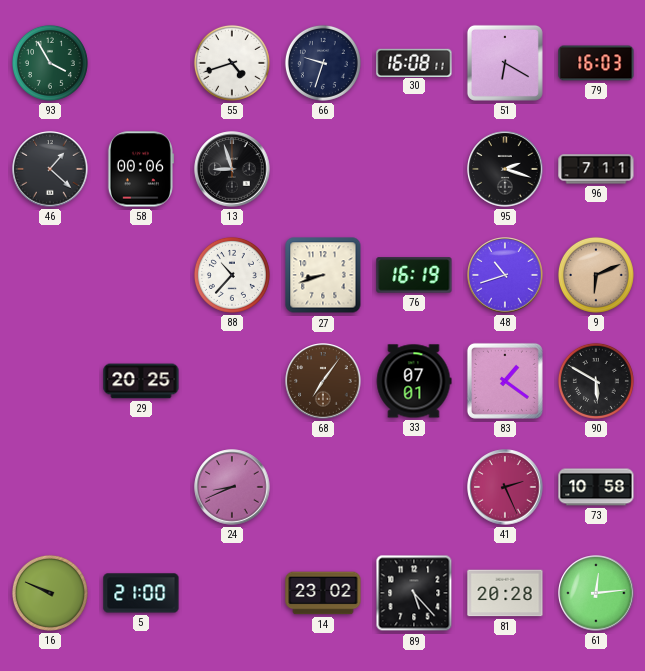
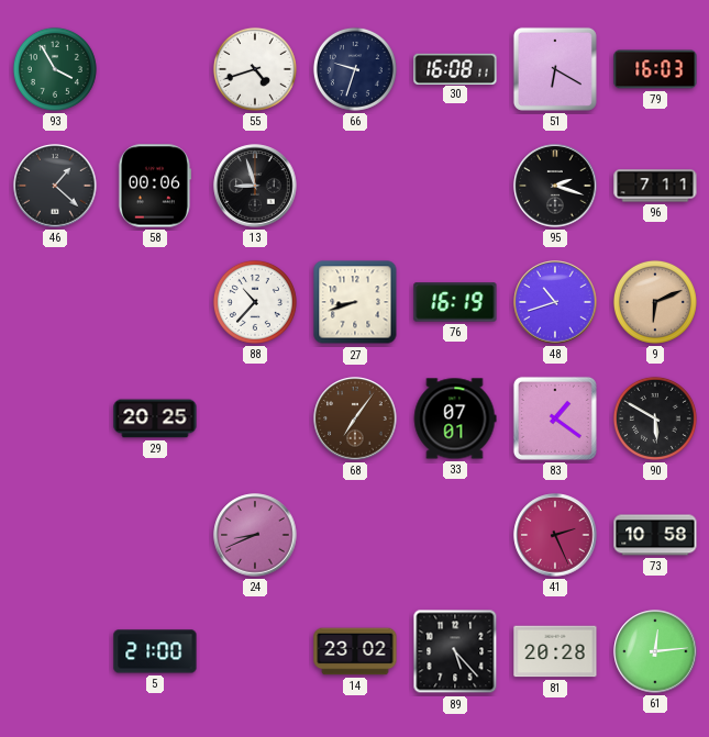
16: 9:49 -> none (50, 593)
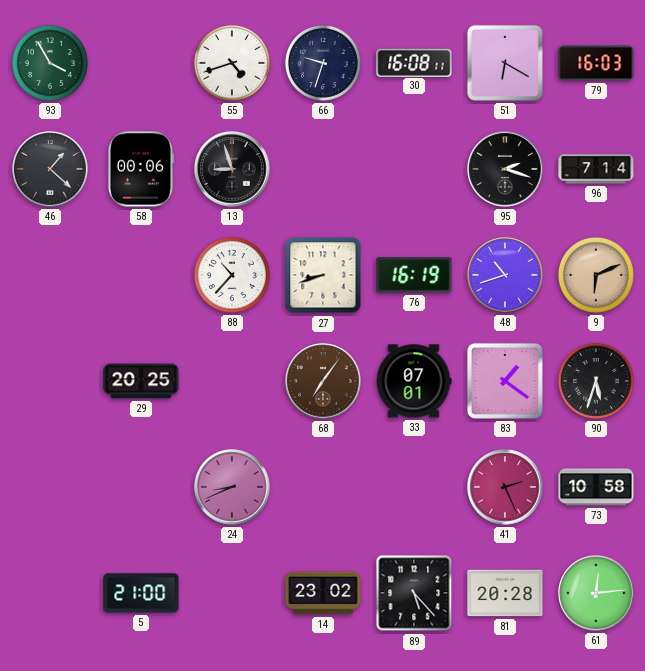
96: 7:11 -> 7:14 (596, 169)
90: 5:50 -> 5:33 (596, 381)
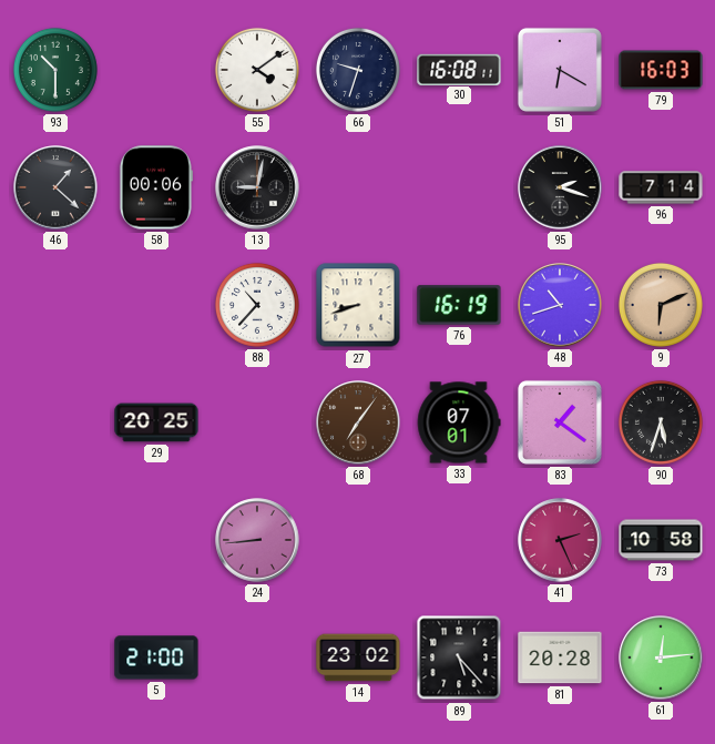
93: 3:55 -> 10:30 (55, 70)
55: 4:42 -> 4:09 (257, 70)
13: 8:57 -> 9:02 (257, 187)
24: 8:41 -> 8:44 (257, 540)
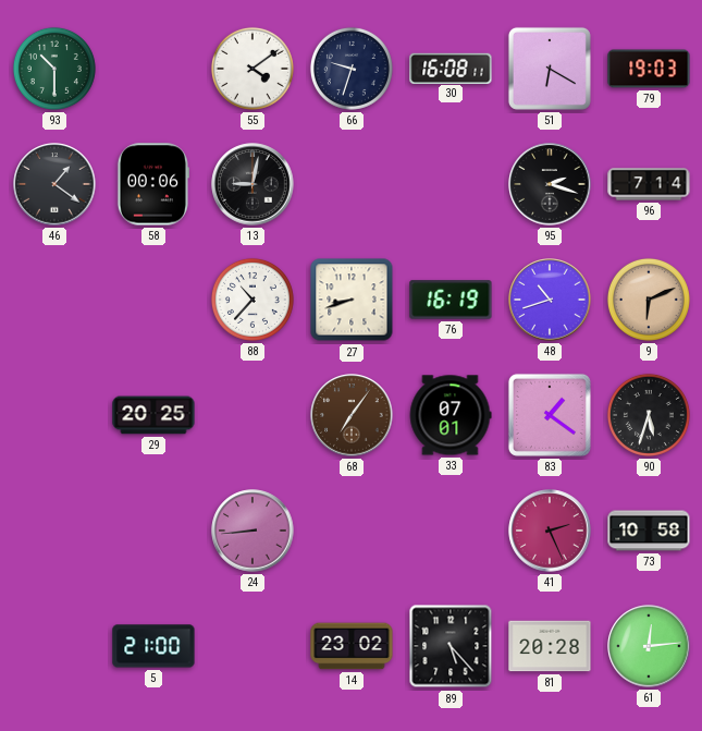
79: 16:03 -> 19:03 (649, 69)
46: 1:22 -> 1:21 (54, 184)
